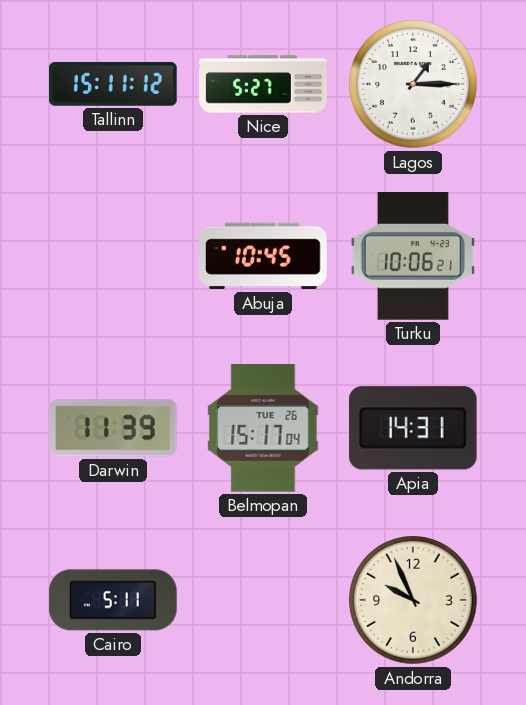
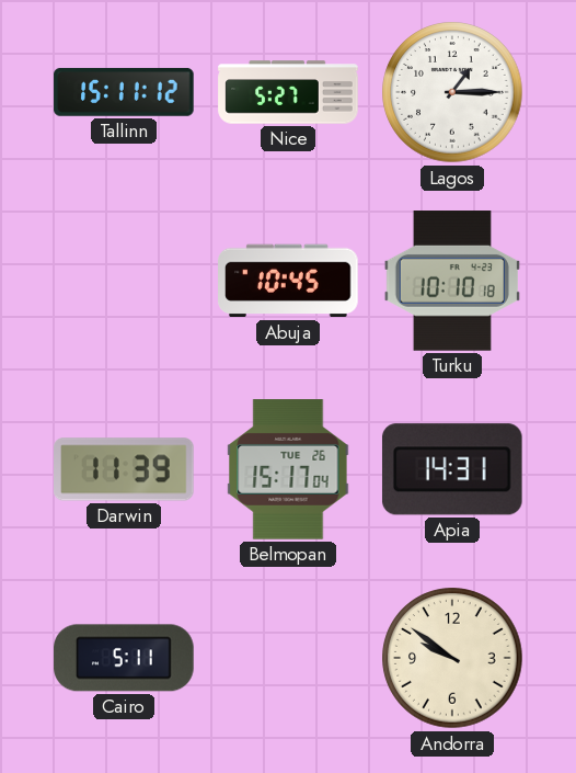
Turku: 10:06 -> 10:10 (452, 281)
Andorra: 9:56 -> 9:51 (452, 658)
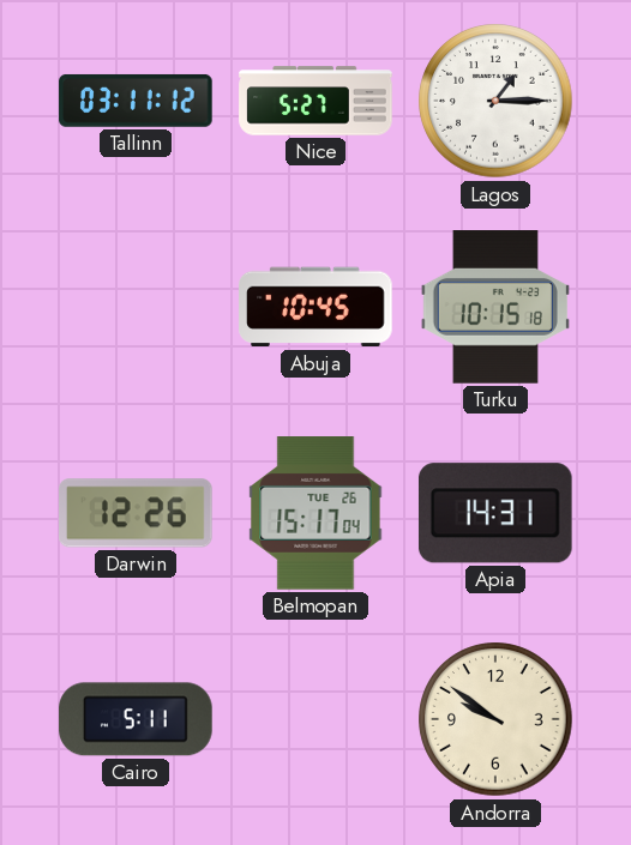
Tallinn: 15:11 -> 03:11 (136, 101)
Turku: 10:10 -> 10:15 (495, 307)
Darwin: 11:39 -> 12:26 (136, 513)
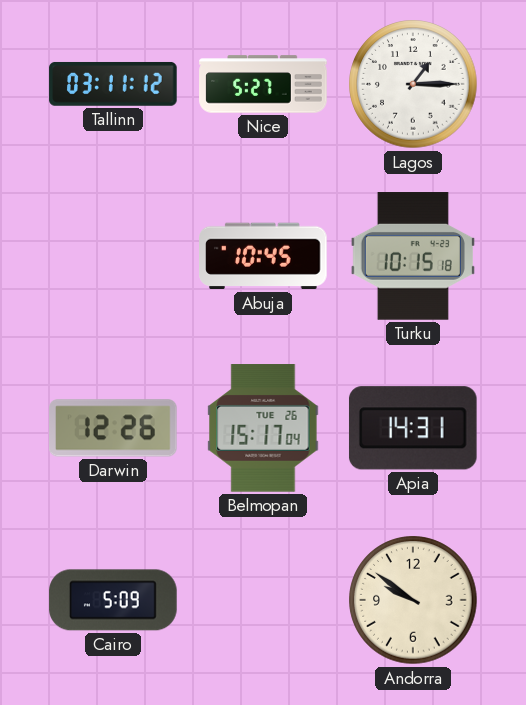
Cairo: 5:11 -> 5:09 (113, 600)
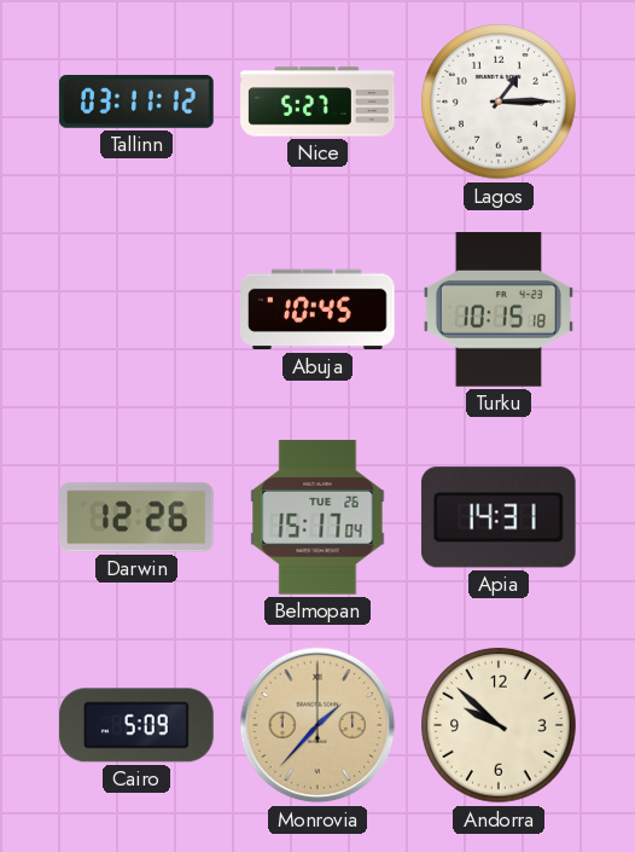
Monrovia: none -> 1:37 (317, 725)
Andorra: 9:51 -> 9:52 (499, 725)
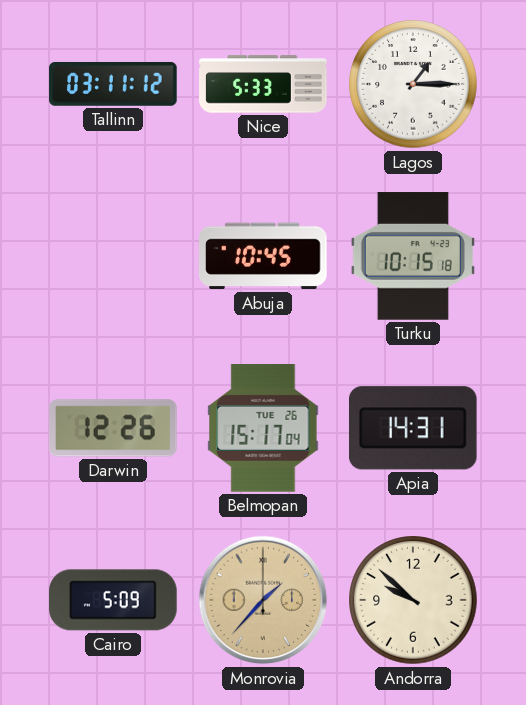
Nice: 5:27 -> 5:33 (263, 84)
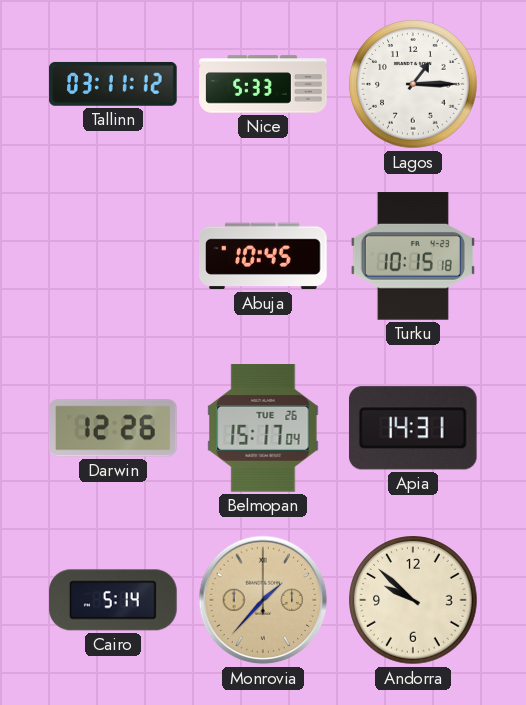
Cairo: 5:09 -> 5:14 (113, 600)
